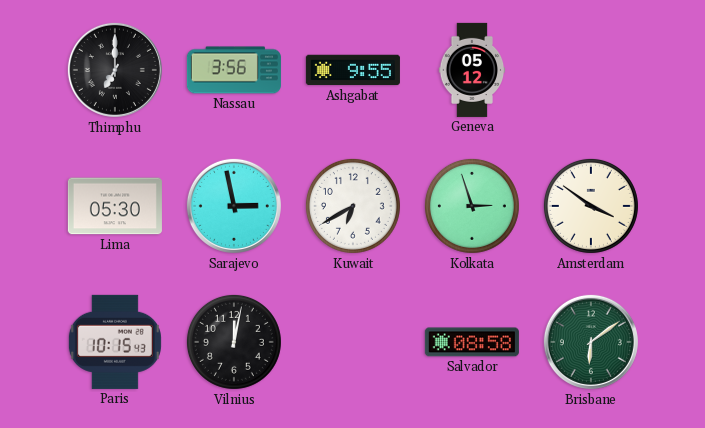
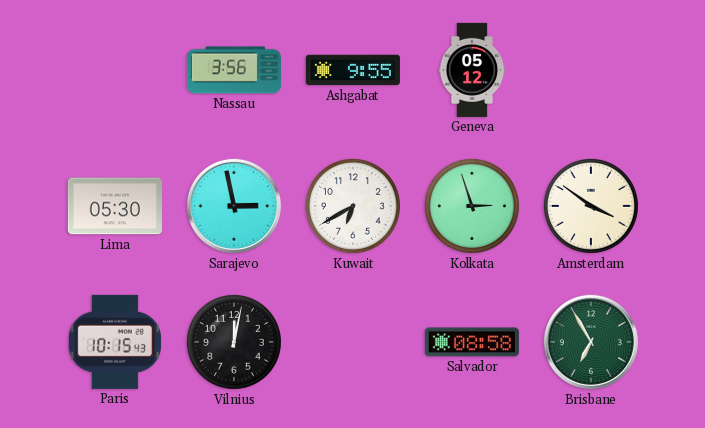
Thimphu: 7:00 -> none (115, 70)
Brisbane: 6:09 -> 6:55 (591, 342)
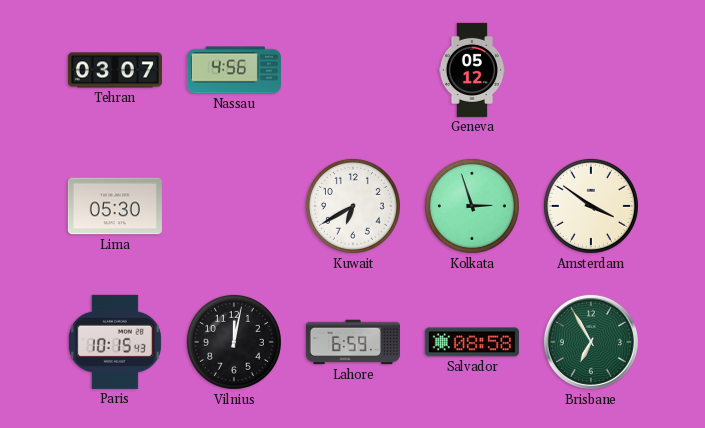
Tehran: none -> 03:07 (115, 70)
Nassau: 3:56 -> 4:56 (234, 70)
Ashgabat: 9:55 -> none (353, 70)
Sarajevo: 2:58 -> none (234, 206)
Lahore: none -> 6:59 (353, 342)
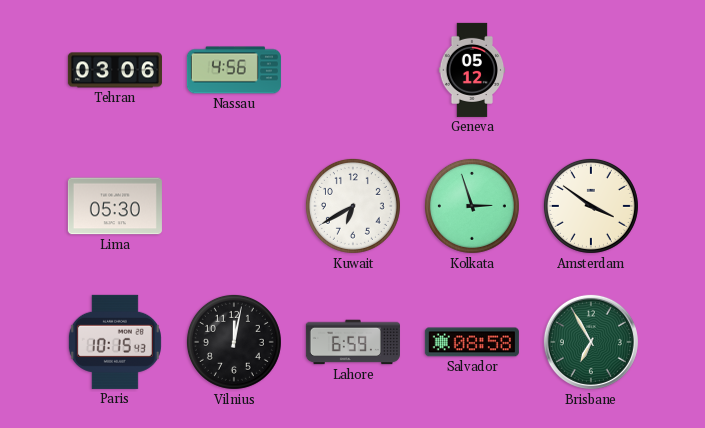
Tehran: 03:07 -> 03:06 (115, 70)
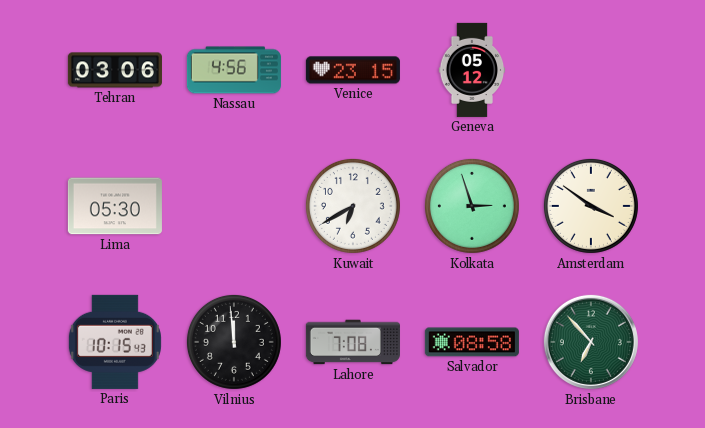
Venice: none -> 23:15 (353, 70)
Vilnius: 12:02 -> 11:59 (234, 342)
Lahore: 6:59 -> 7:08 (353, 342)
Brisbane: 6:55 -> 6:53 (591, 342)
